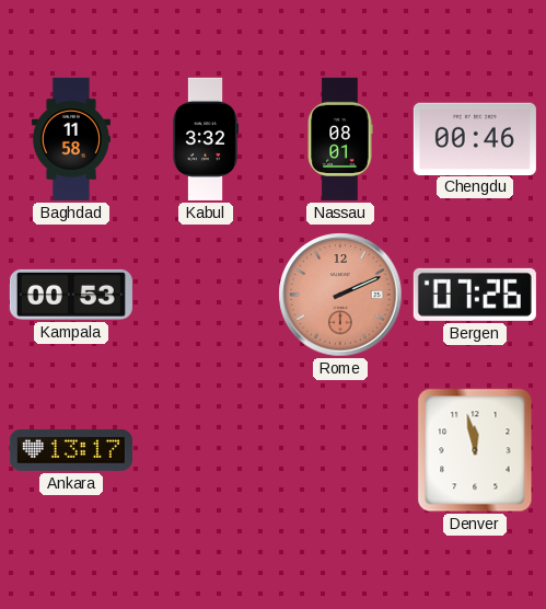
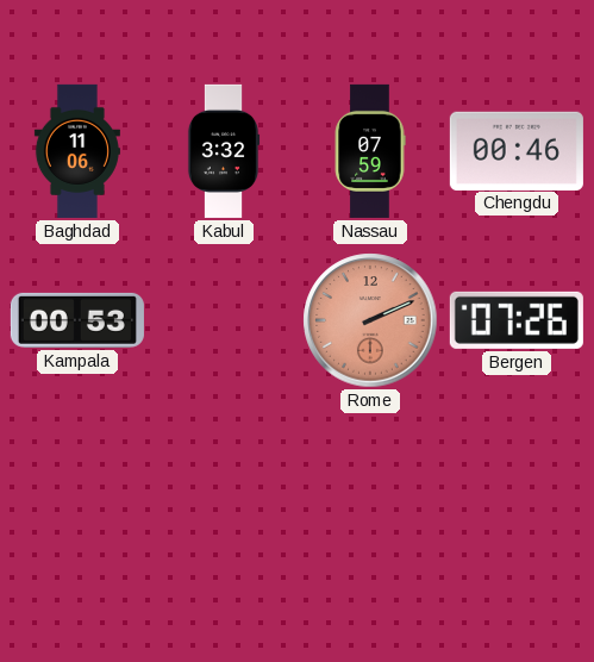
Baghdad: 11:58 -> 11:06 (77, 151)
Nassau: 08:01 -> 07:59 (370, 151)
Ankara: 13:17 -> none (71, 450)
Denver: 11:58 -> none (475, 450)
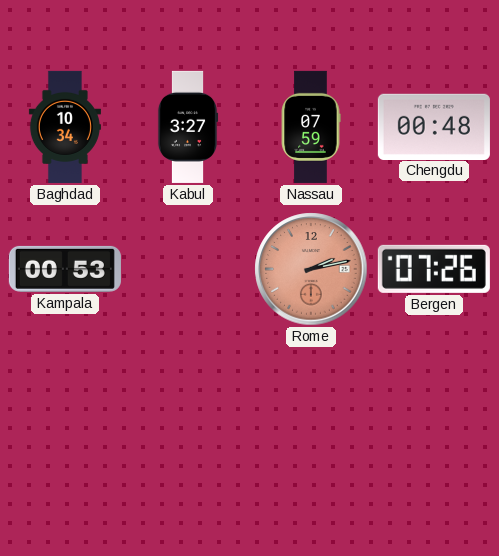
Baghdad: 11:06 -> 10:34 (65, 127)
Kabul: 3:32 -> 3:27 (188, 127)
Chengdu: 00:46 -> 00:48 (434, 126)
Rome: 2:11 -> 2:13 (311, 269)
